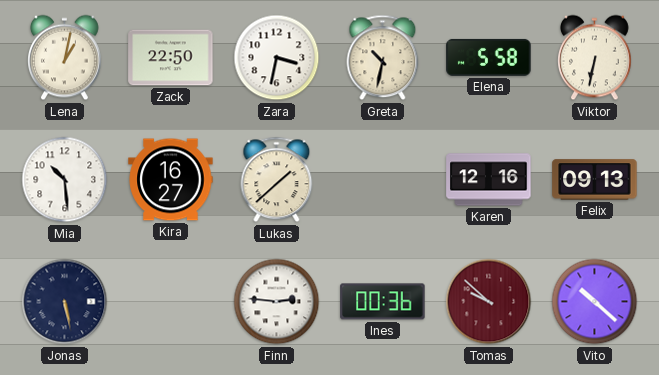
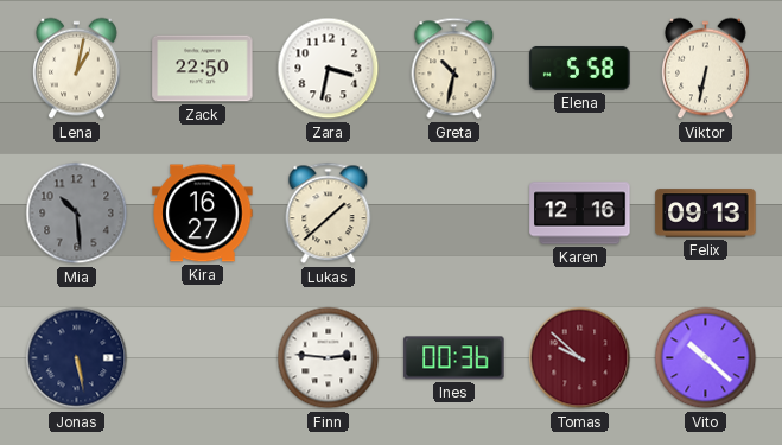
Mia dial: white -> grey (77, 214)
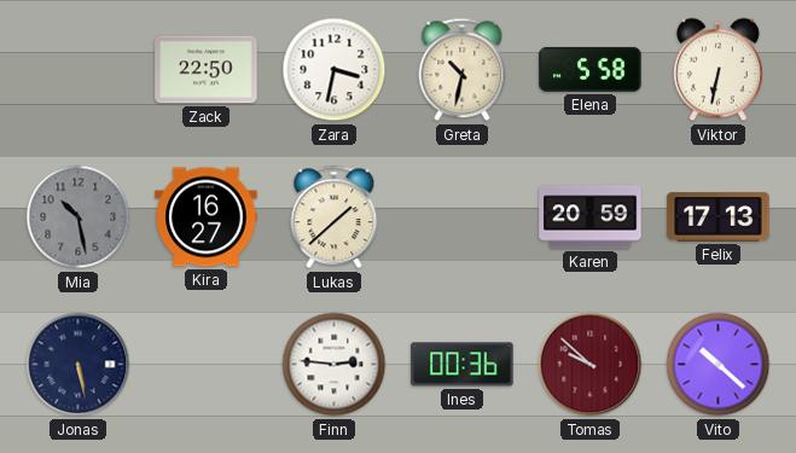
Lena: 1:02 -> none (77, 69)
Mia: 10:29 -> 10:28 (79, 217)
Karen: 12:16 -> 20:59 (591, 217)
Felix: 09:13 -> 17:13 (719, 217)
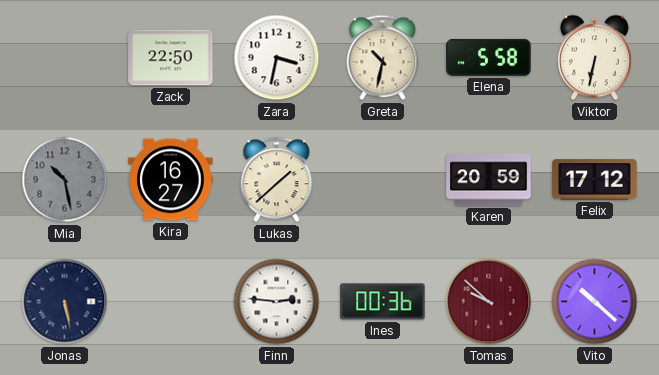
Felix: 17:13 -> 17:12 (595, 180)
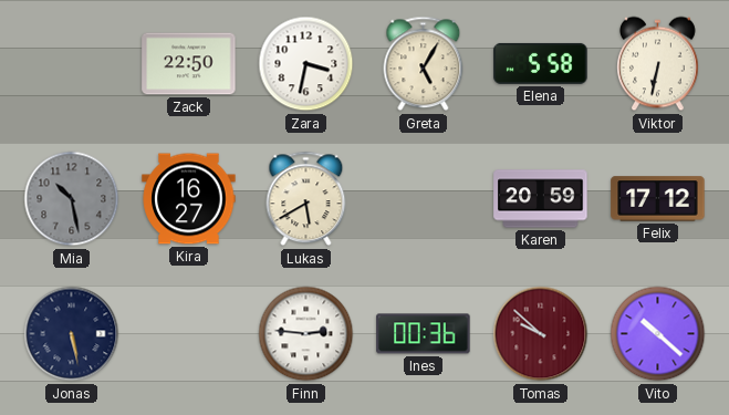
Greta: 10:32 -> 5:05 (424, 64)
Lukas: 1:38 -> 5:40 (306, 199)
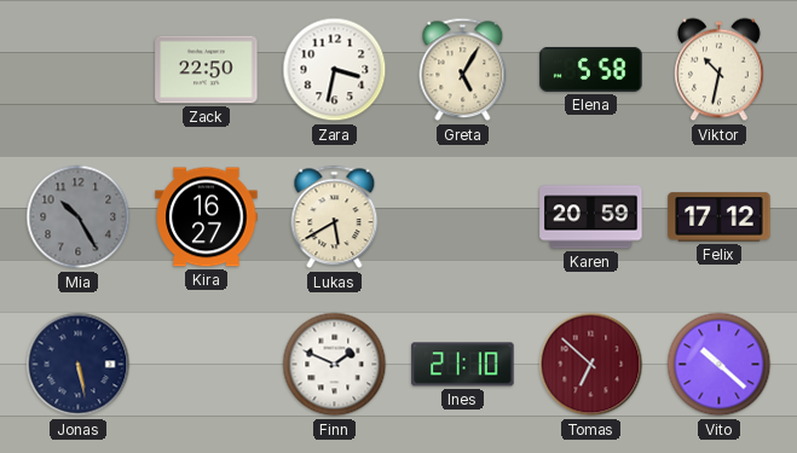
Viktor: 6:32 -> 10:32 (720, 70)
Mia: 10:28 -> 10:25 (79, 217)
Finn: 2:46 -> 1:49 (335, 365)
Ines: 00:36 -> 21:10 (463, 365)
Tomas: 9:52 -> 6:52 (591, 365)
